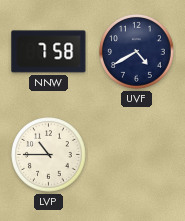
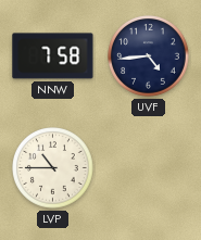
UVF: 4:40 -> 4:44 (149, 56)
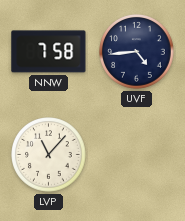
LVP: 10:45 -> 11:07 (49, 155)
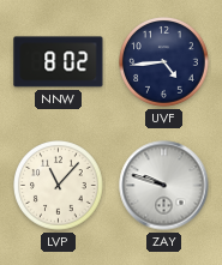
NNW: 7:58 -> 8:02 (59, 62)
ZAY: none -> 9:48 (164, 186)
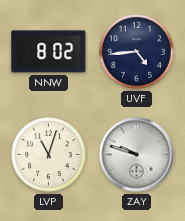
LVP: 11:07 -> 11:03 (49, 155)
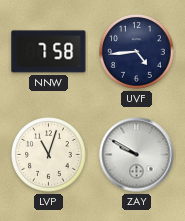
NNW: 8:02 -> 7:58 (49, 52)
ZAY: 9:48 -> 9:50 (137, 155)
